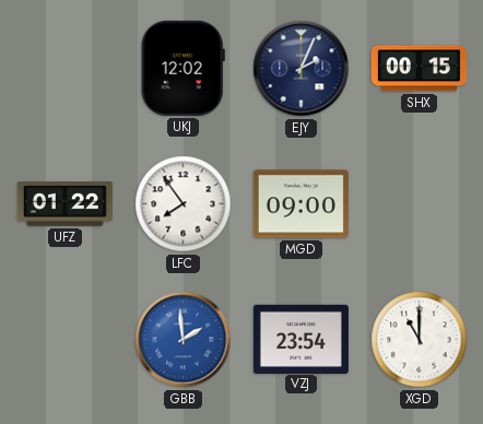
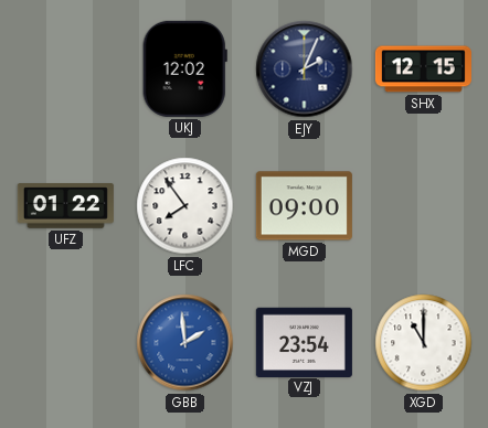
SHX: 00:15 -> 12:15 (423, 69)
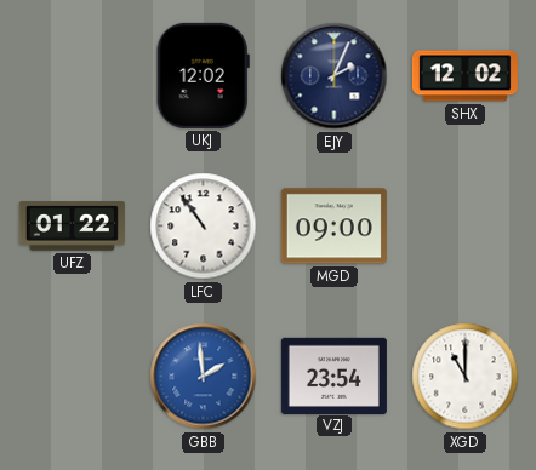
SHX: 12:15 -> 12:02 (464, 76)
LFC: 7:54 -> 10:54 (204, 227)
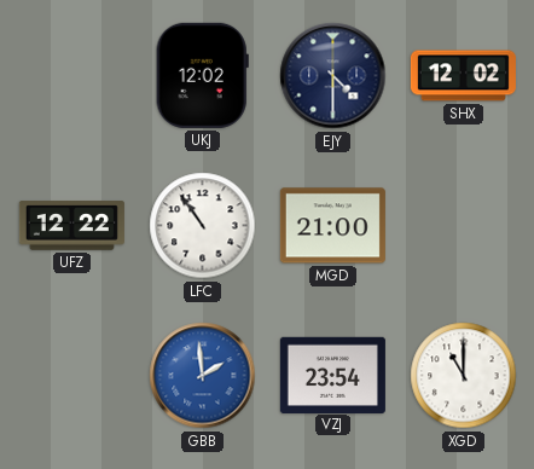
EJY: 2:04 -> 4:30 (333, 76)
UFZ: 01:22 -> 12:22 (71, 226)
MGD: 09:00 -> 21:00 (332, 226)
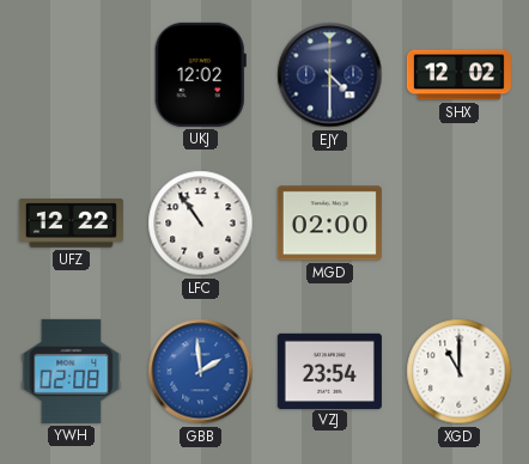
MGD: 21:00 -> 02:00 (329, 224)
YWH: none -> 02:08 (72, 371)
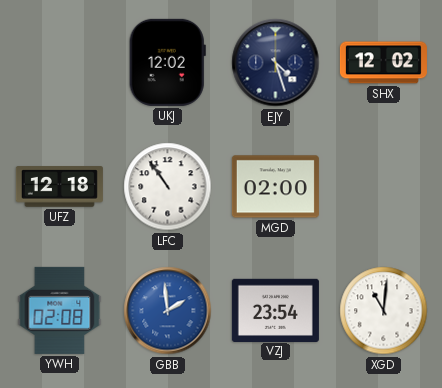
EJY: 4:30 -> 4:27 (276, 63)
UFZ: 12:22 -> 12:18 (59, 187)
XGD: 11:00 -> 11:01 (384, 311)
